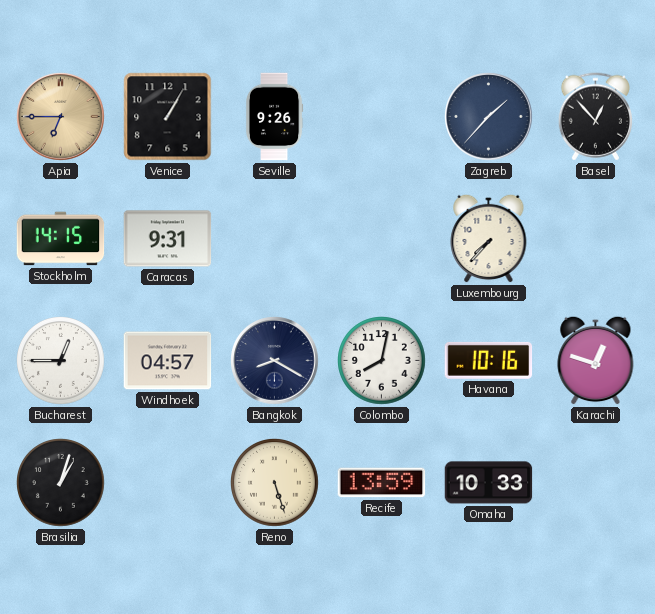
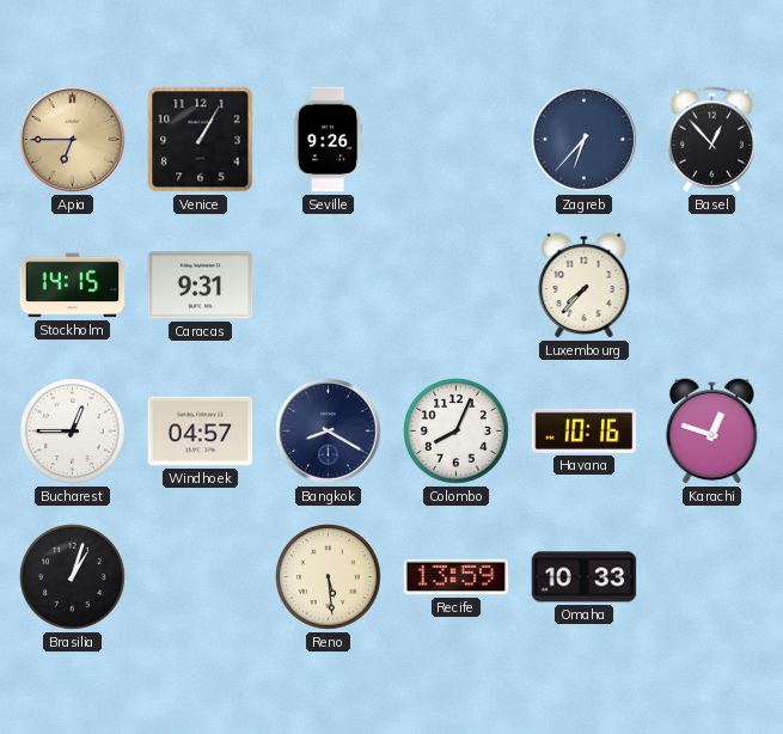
Zagreb: 1:37 -> 6:37 (585, 140)
Colombo: 8:02 -> 8:04 (457, 432)
Reno: 5:27 -> 5:29 (329, 577)
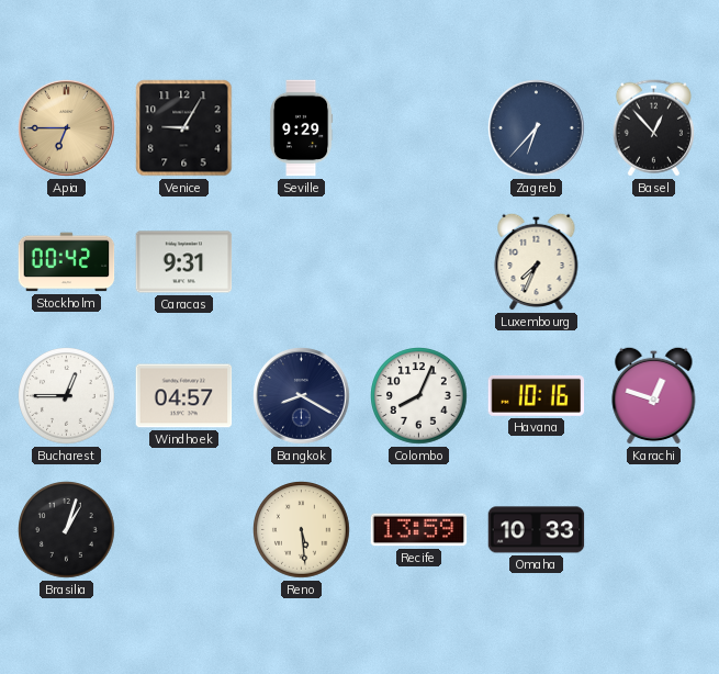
Venice: 1:05 -> 9:05 (184, 128)
Seville: 9:26 -> 9:29 (301, 128)
Stockholm: 14:15 -> 00:42 (67, 262)
Luxembourg: 7:37 -> 7:34 (537, 261)
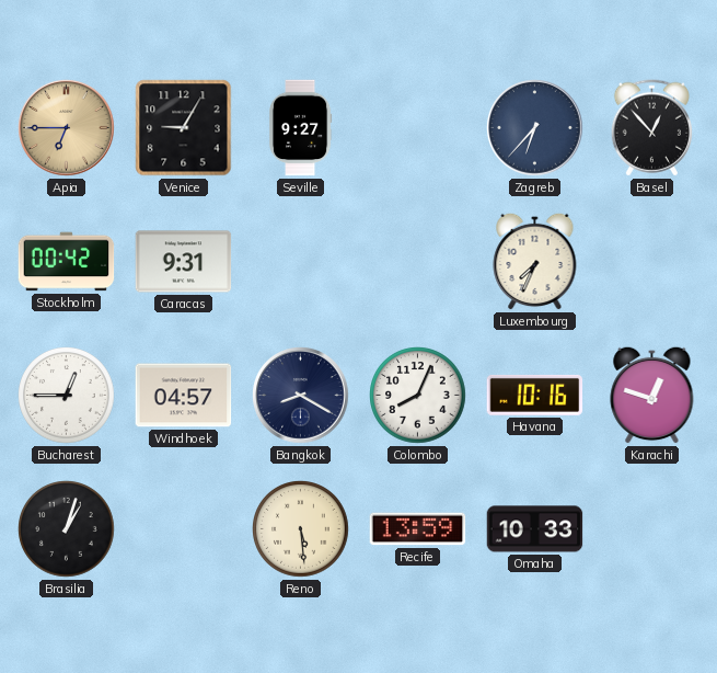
Seville: 9:29 -> 9:27 (300, 128)
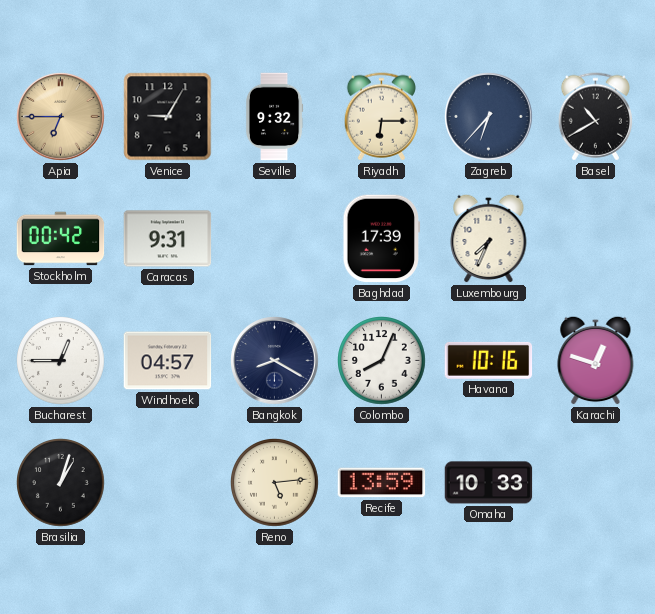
Seville: 9:27 -> 9:32 (274, 117)
Riyadh: none -> 6:15 (381, 117)
Basel: 12:53 -> 10:40 (595, 117)
Baghdad: none -> 17:39 (382, 239)
Reno: 5:29 -> 5:14 (275, 483)
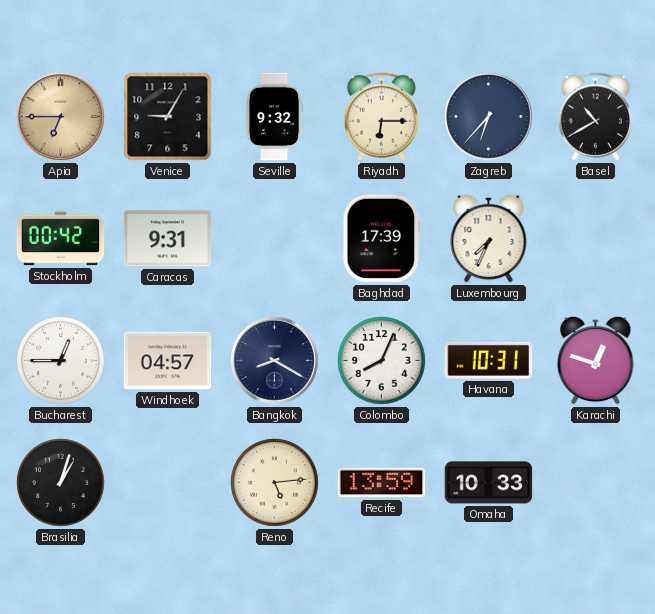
Havana: 10:16 -> 10:31 (489, 360)
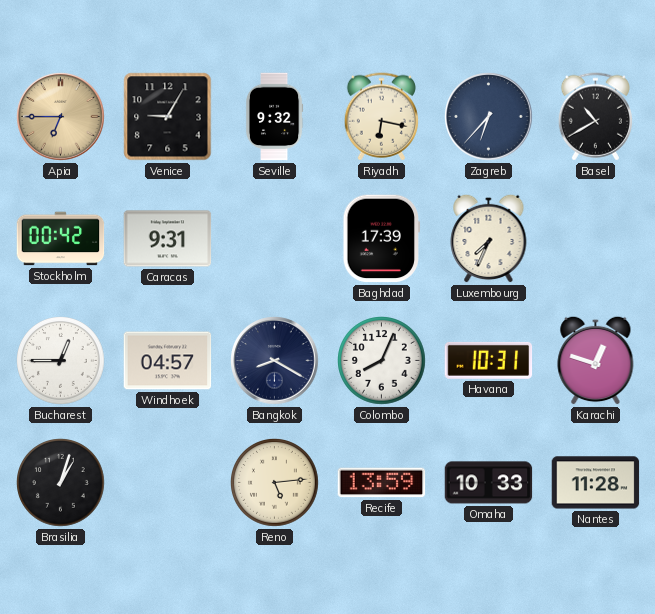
Riyadh: 6:15 -> 6:17 (381, 117)
Nantes: none -> 11:28 (596, 483)
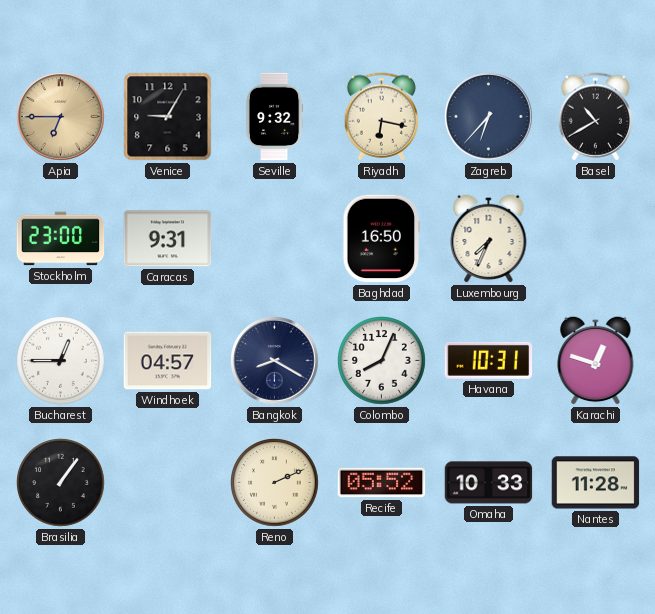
Stockholm: 00:42 -> 23:00 (61, 239)
Baghdad: 17:39 -> 16:50 (382, 239)
Brasilia: 1:03 -> 1:06 (61, 483)
Reno: 5:14 -> 2:11 (275, 483)
Recife: 13:59 -> 05:52 (382, 483)
